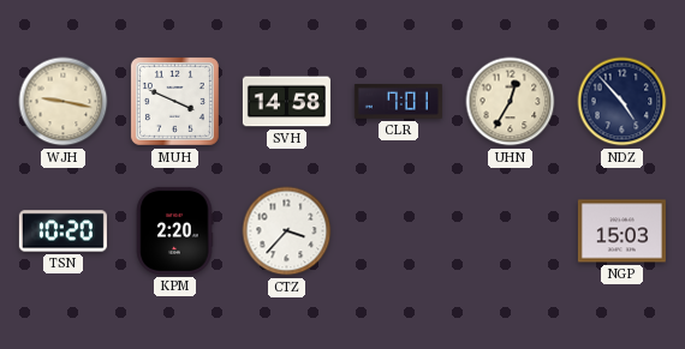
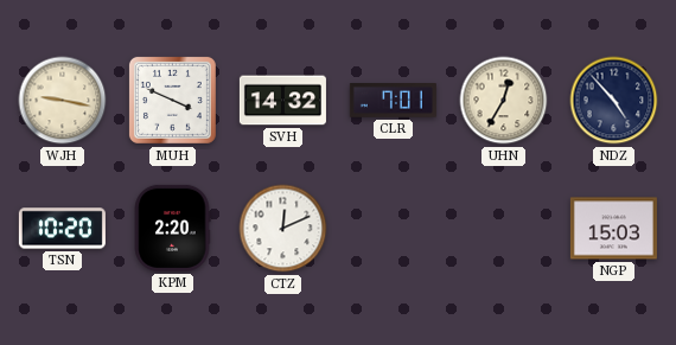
SVH: 14:58 -> 14:32 (282, 101)
CTZ: 3:37 -> 12:11 (283, 229)
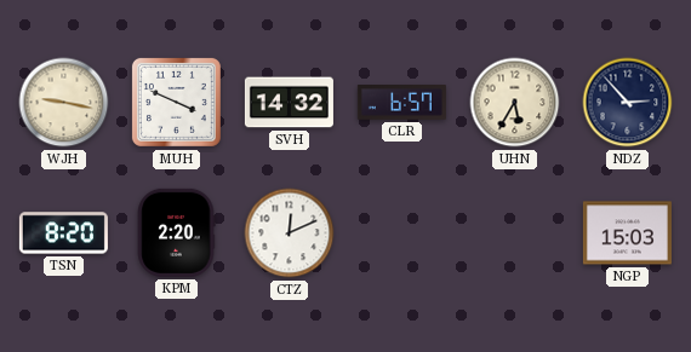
CLR: 7:01 -> 6:57 (401, 103)
UHN: 12:35 -> 5:35 (515, 103)
NDZ: 4:53 -> 2:53 (628, 103)
TSN: 10:20 -> 8:20 (63, 233)
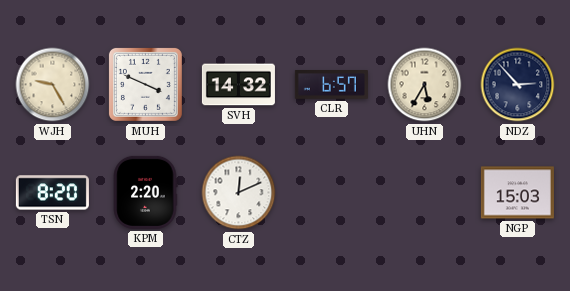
WJH: 9:17 -> 9:25 (53, 85)
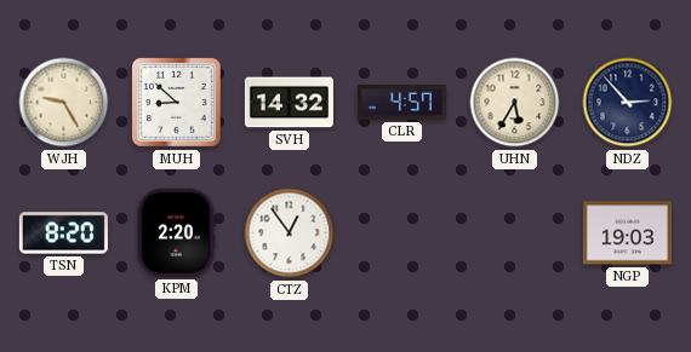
MUH: 3:49 -> 8:52 (176, 102)
CLR: 6:57 -> 4:57 (401, 103)
CTZ: 12:11 -> 12:54 (290, 233)
NGP: 15:03 -> 19:03 (627, 233)
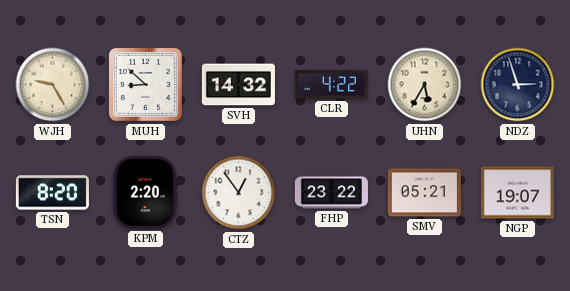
CLR: 4:57 -> 4:22 (331, 85)
NDZ: 2:53 -> 2:57 (518, 85)
FHP: none -> 23:22 (331, 193)
SMV: none -> 05:21 (424, 193)
NGP: 19:03 -> 19:07 (517, 193)
